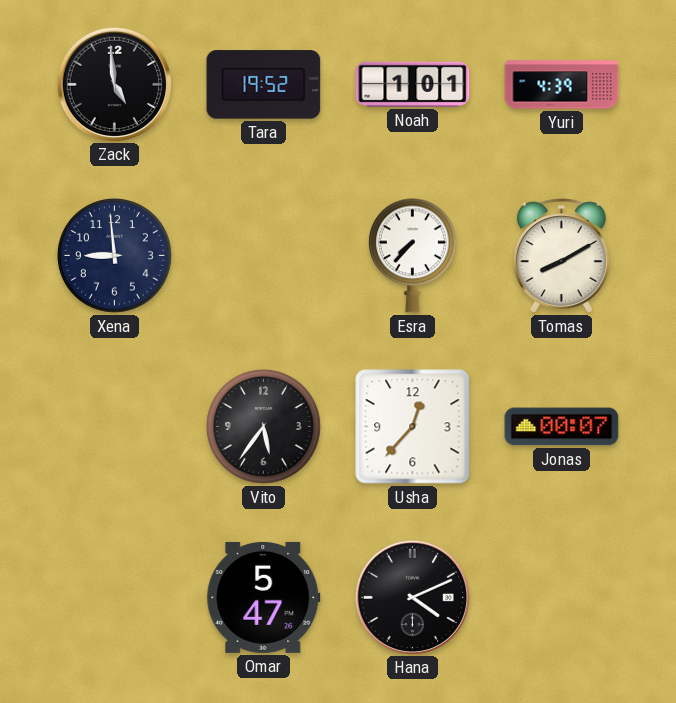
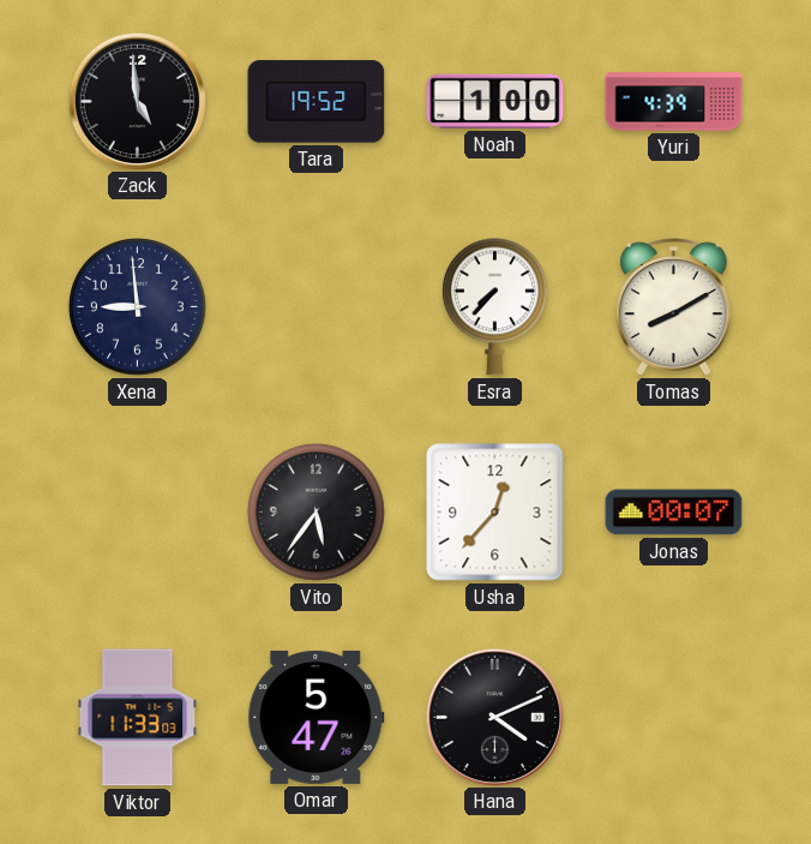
Noah: 1:01 -> 1:00 (495, 101)
Viktor: none -> 11:33 (138, 718)
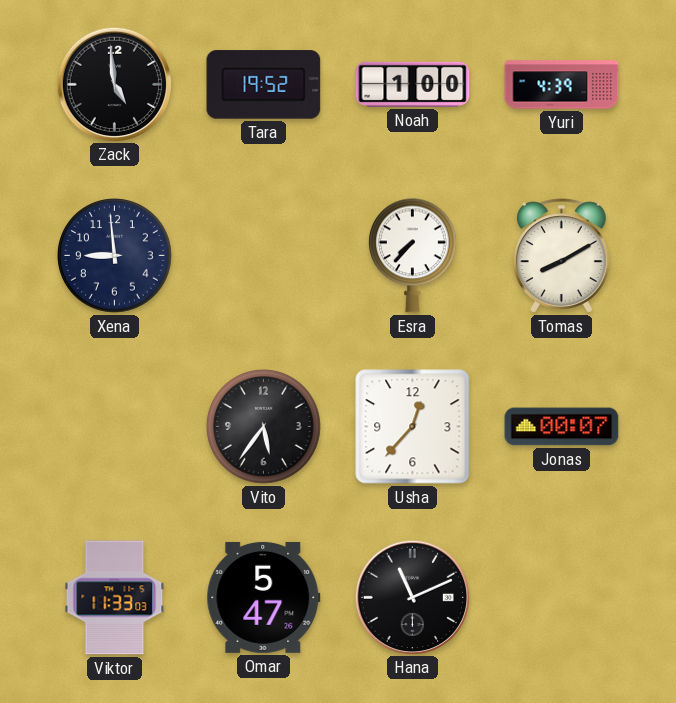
Hana: 4:11 -> 11:11 (412, 597)
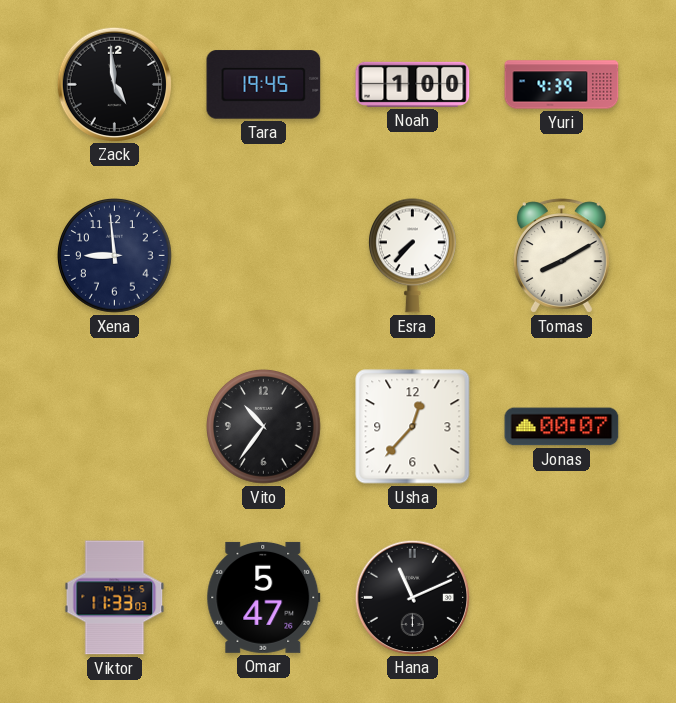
Tara: 19:52 -> 19:45 (264, 85)
Vito: 5:36 -> 10:36 (264, 427)
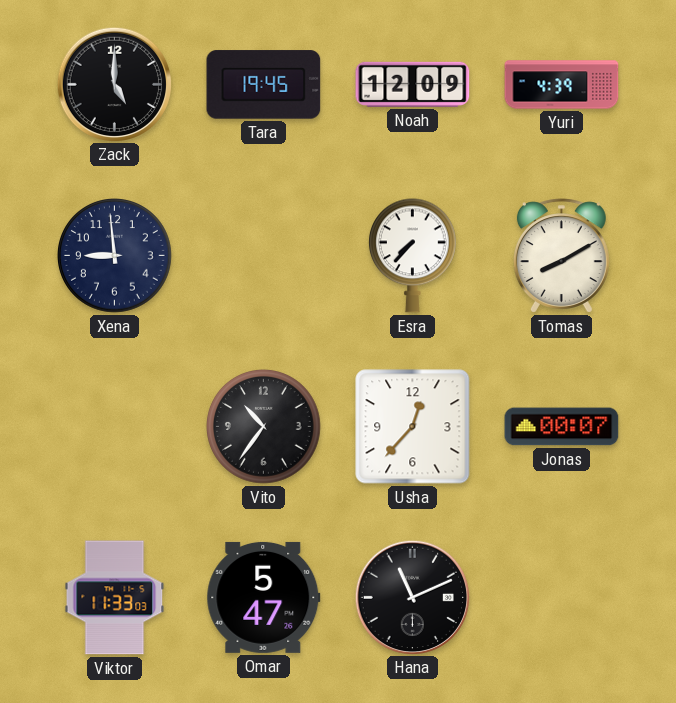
Zack: 4:59 -> 5:00 (114, 84)
Noah: 1:00 -> 12:09 (413, 84)
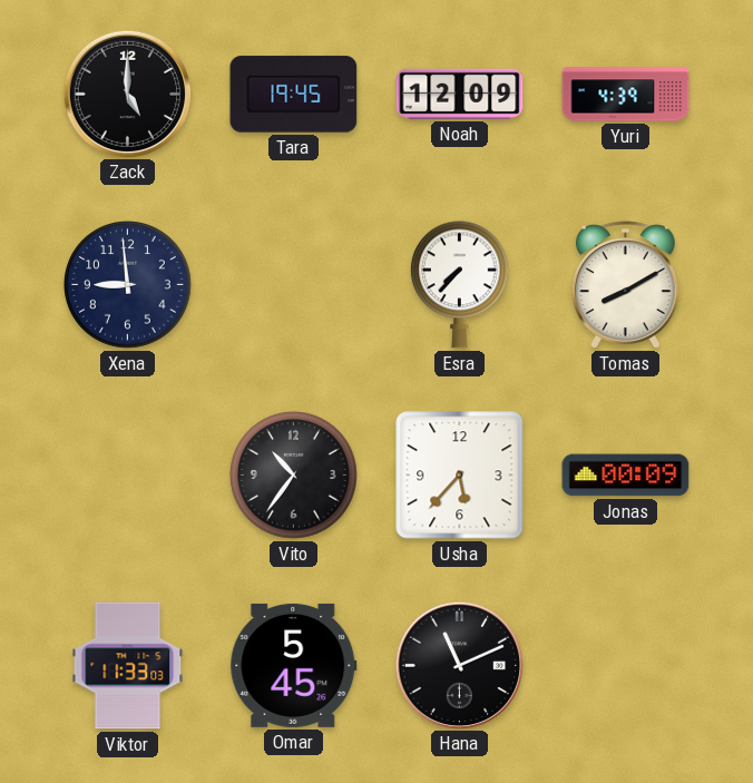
Usha: 12:37 -> 5:37 (460, 476)
Jonas: 00:07 -> 00:09 (626, 476)
Omar: 5:47 -> 5:45 (294, 665)
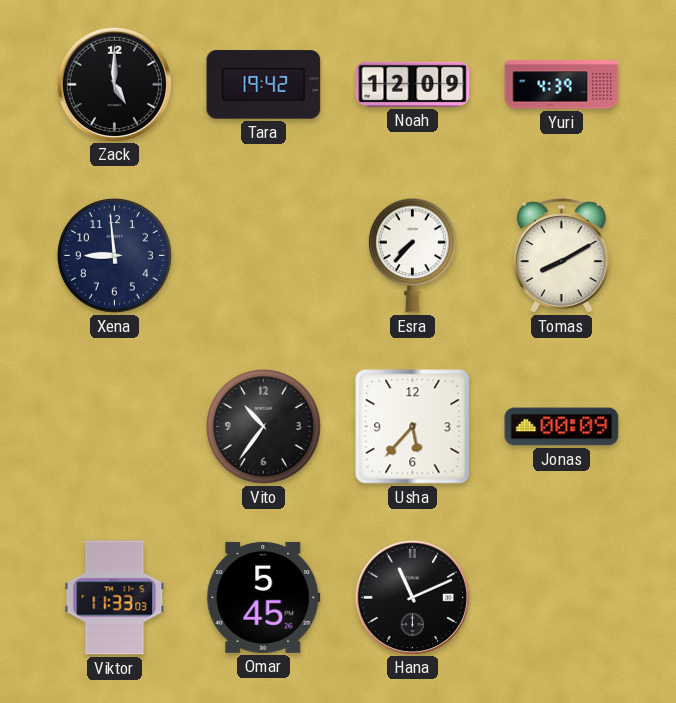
Tara: 19:45 -> 19:42 (264, 85)
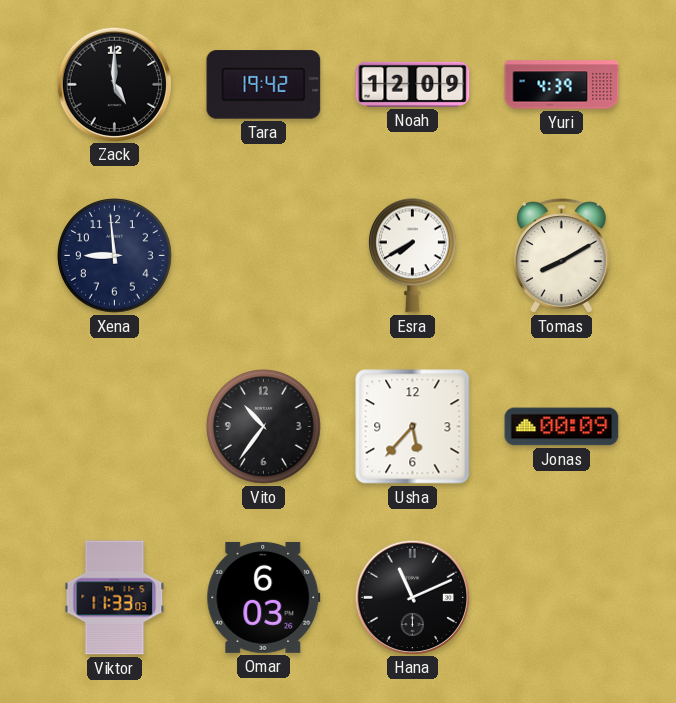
Esra: 7:37 -> 7:40 (413, 256)
Omar: 5:45 -> 6:03 (264, 597)
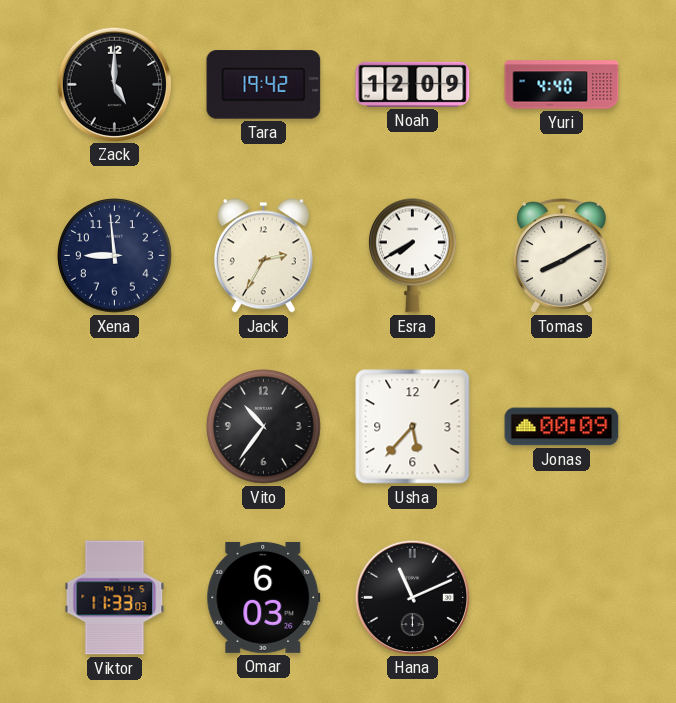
Yuri: 4:39 -> 4:40 (562, 85)
Jack: none -> 2:35 (263, 256)
